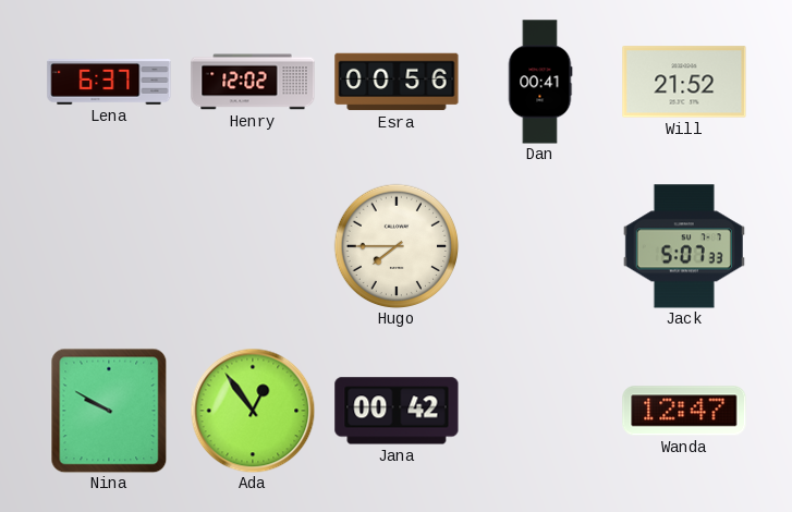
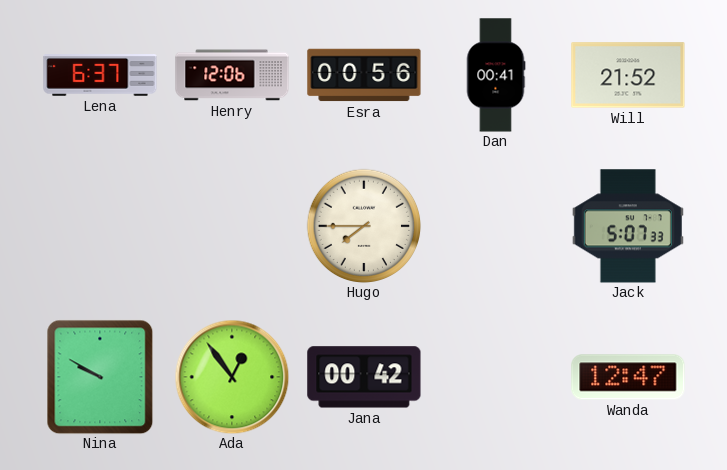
Henry: 12:02 -> 12:06 (232, 75)
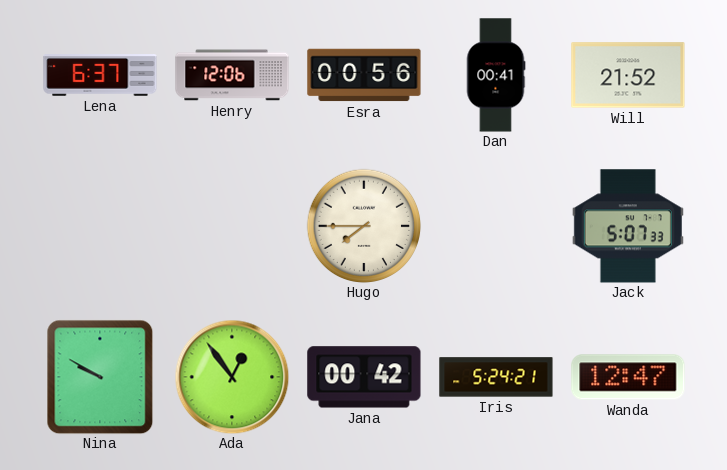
Iris: none -> 5:24 (496, 377)
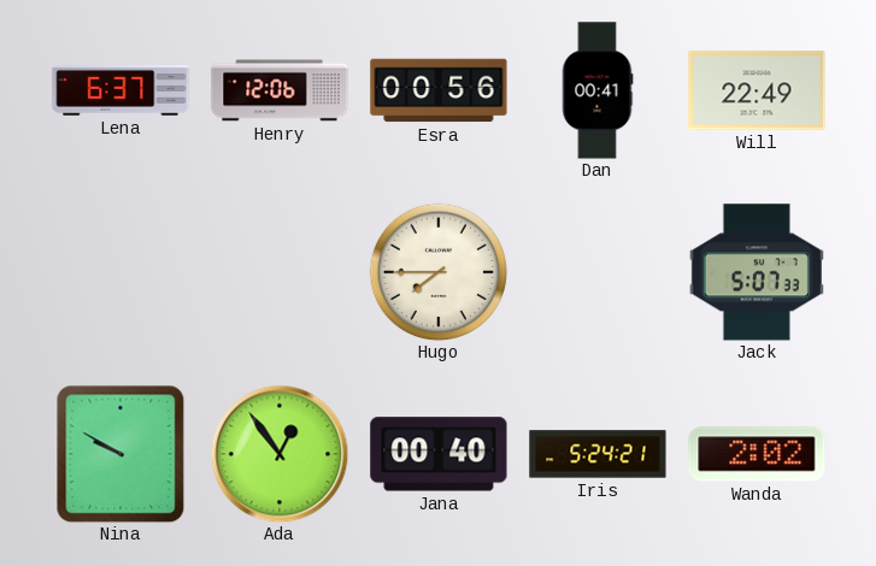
Will: 21:52 -> 22:49 (757, 90)
Jana: 00:42 -> 00:40 (439, 454)
Wanda: 12:47 -> 2:02 (757, 454)
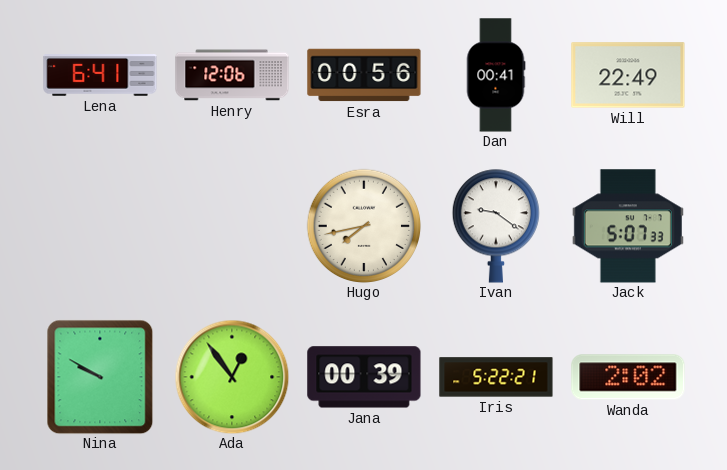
Lena: 6:37 -> 6:41 (100, 76)
Hugo: 7:45 -> 7:43 (364, 226)
Ivan: none -> 9:21 (495, 226)
Jana: 00:40 -> 00:39 (364, 377)
Iris: 5:24 -> 5:22 (496, 377)
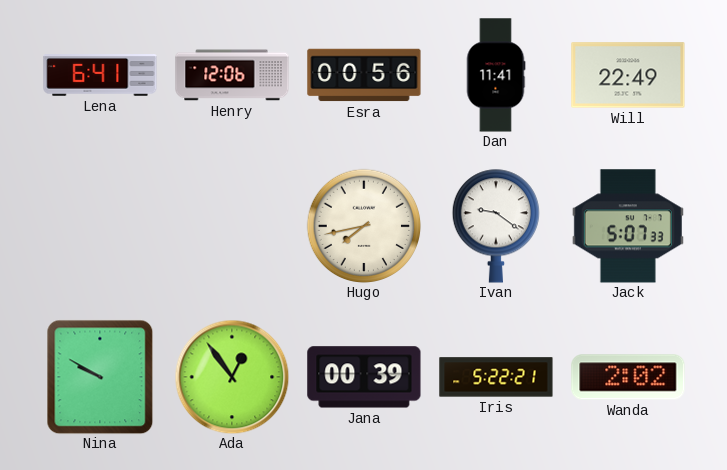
Dan: 00:41 -> 11:41 (496, 75)
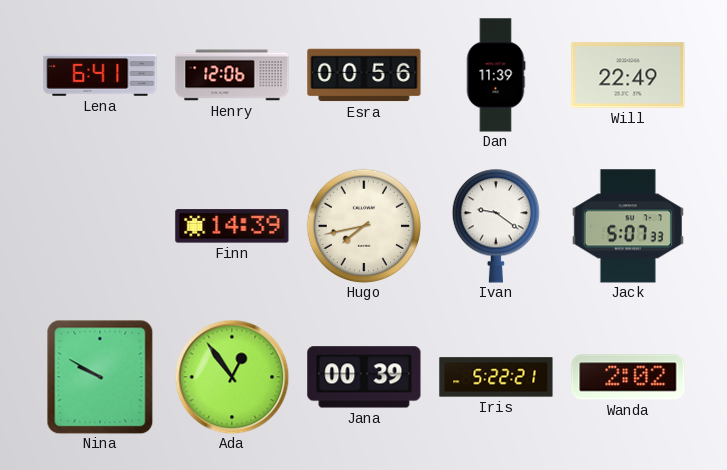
Dan: 11:41 -> 11:39 (496, 75)
Finn: none -> 14:39 (232, 226)
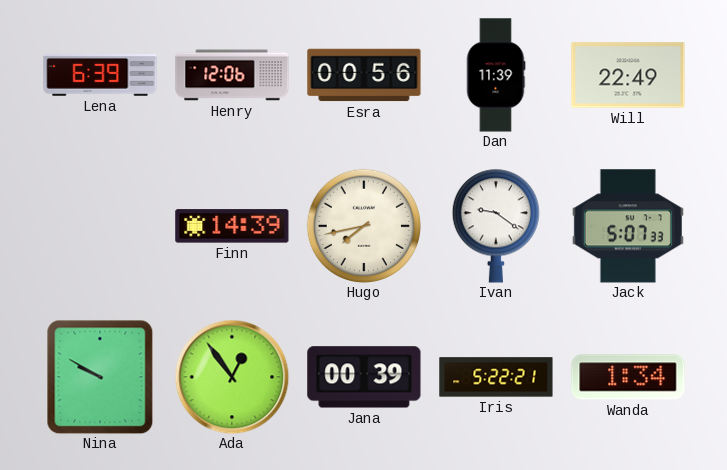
Lena: 6:41 -> 6:39 (100, 76)
Wanda: 2:02 -> 1:34 (628, 377)
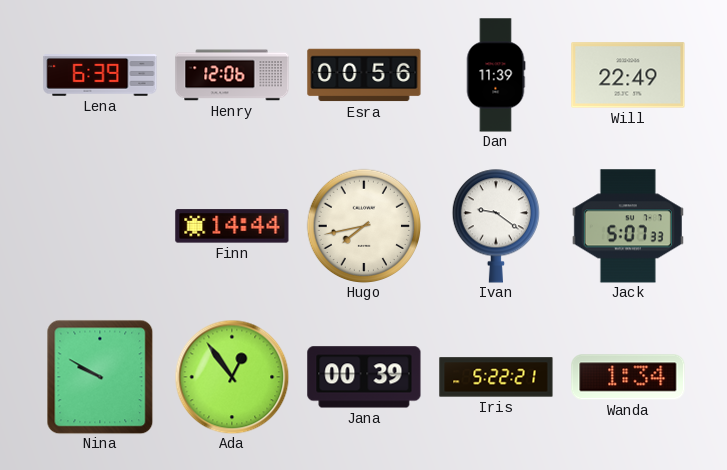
Finn: 14:39 -> 14:44 (232, 226)
